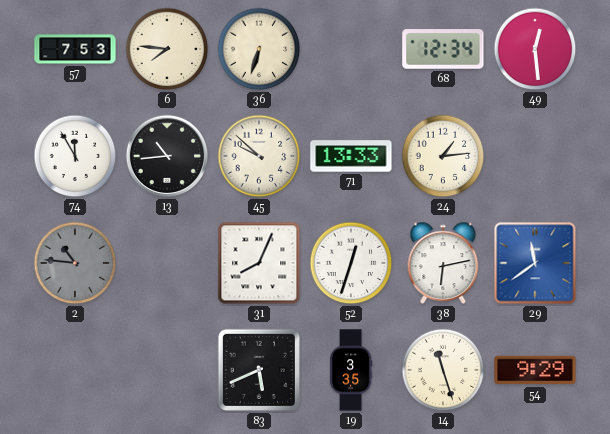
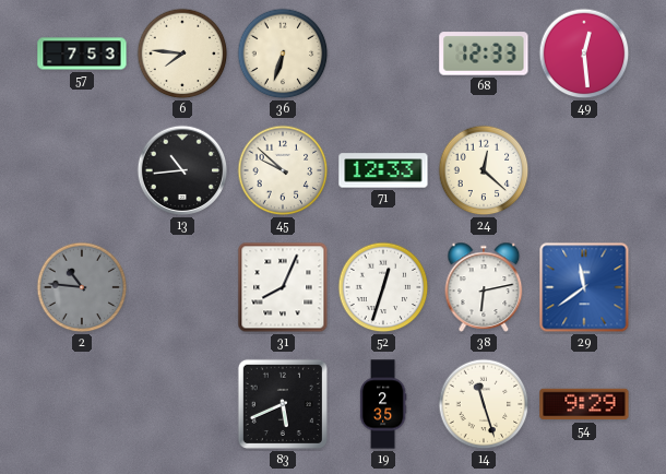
68: 12:34 -> 12:33 (484, 54)
74: 11:55 -> none (75, 156)
71: 13:33 -> 12:33 (383, 170)
24: 1:14 -> 12:22 (484, 170)
19: 3:35 -> 2:35 (383, 404)
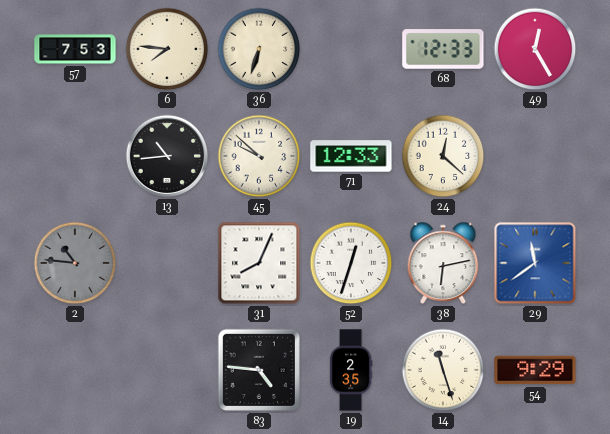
49: 12:29 -> 12:25 (535, 49)
83: 5:41 -> 4:46 (259, 370)
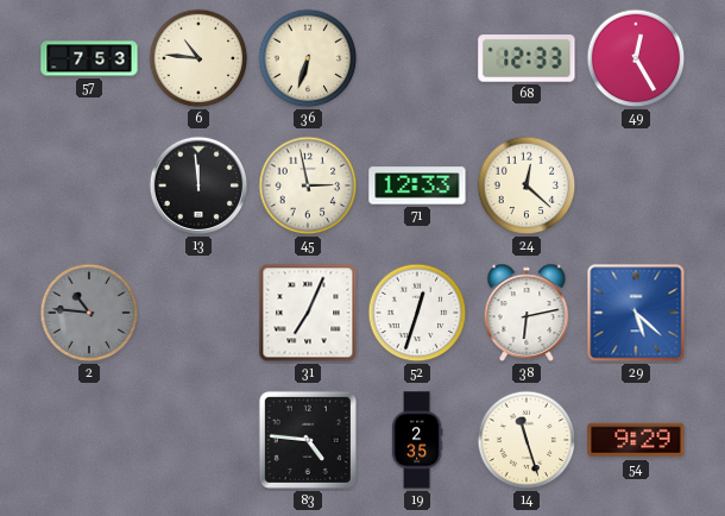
6: 7:46 -> 10:46 (198, 58)
13: 10:44 -> 11:59 (198, 185)
45: 9:52 -> 2:58 (308, 185)
31: 8:04 -> 7:04 (308, 313)
29: 11:39 -> 5:22 (636, 313)
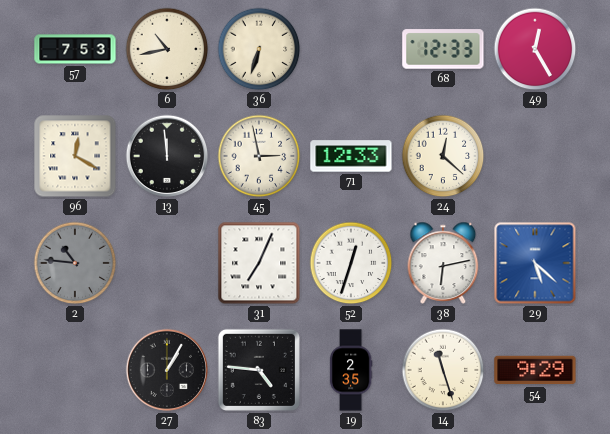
6: 10:46 -> 10:43 (167, 49)
96: none -> 12:20 (75, 156)
27: none -> 1:05 (167, 370)
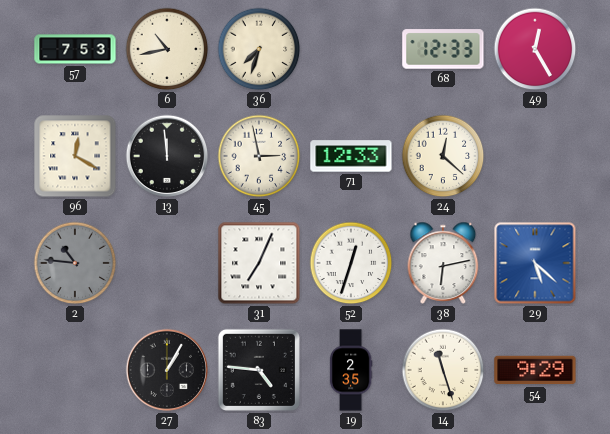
36: 6:33 -> 7:33 (259, 49)
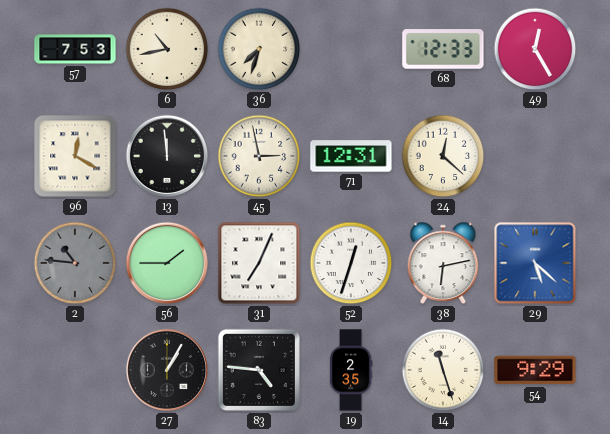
71: 12:33 -> 12:31 (351, 156)
56: none -> 1:45 (167, 263)
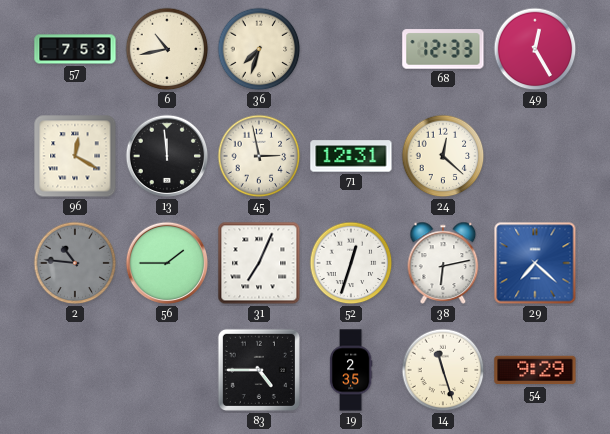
29: 5:22 -> 7:22 (535, 263)
27: 1:05 -> none (167, 370)
83: 4:46 -> 4:45 (259, 370)
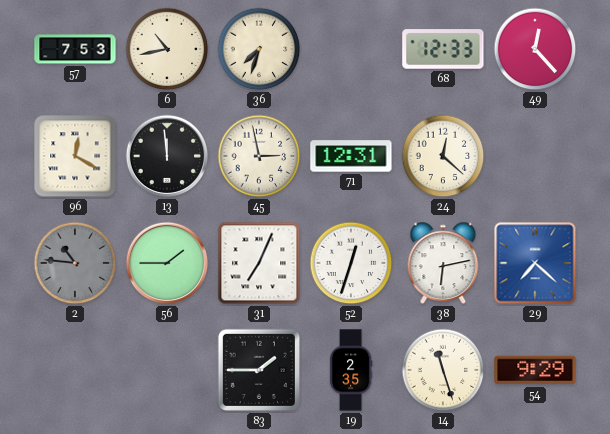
49: 12:25 -> 12:23 (535, 49)
83: 4:45 -> 1:45 (259, 370)
